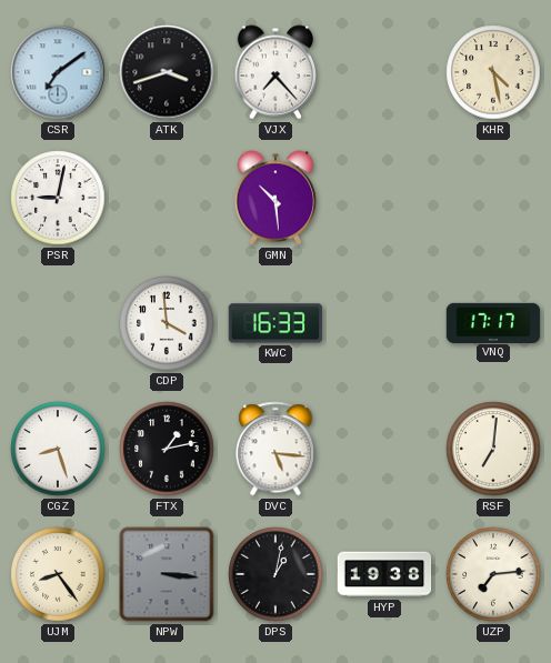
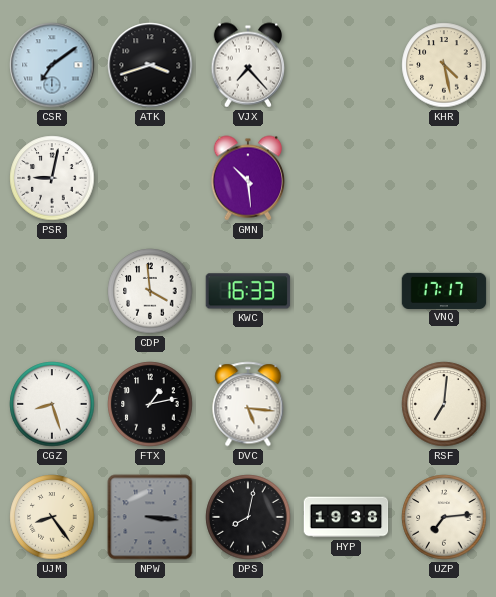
DPS: 1:02 -> 8:02 (248, 517)
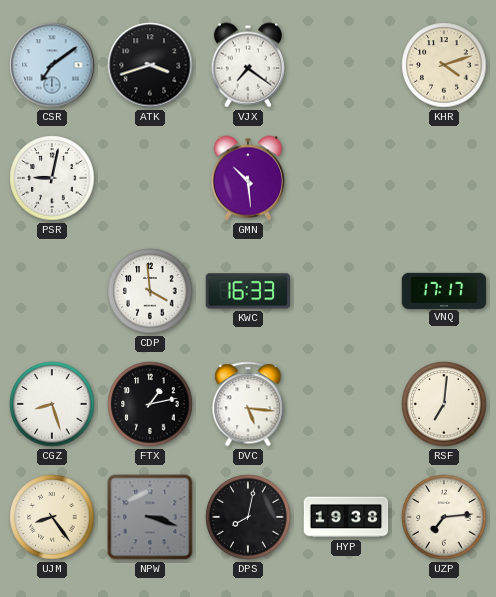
VJX: 7:23 -> 7:21 (248, 65)
KHR: 4:28 -> 4:12 (444, 65)
NPW: 3:16 -> 3:18 (150, 517)
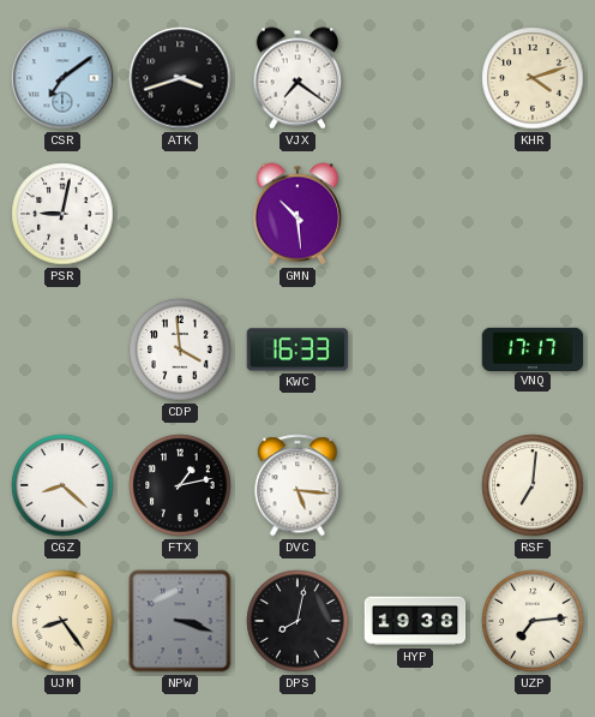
CGZ: 8:27 -> 8:22 (62, 485)
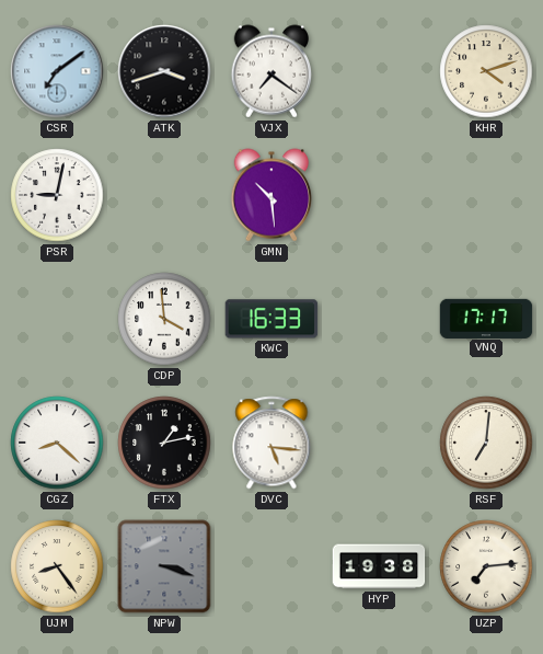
DPS: 8:02 -> none (297, 621)
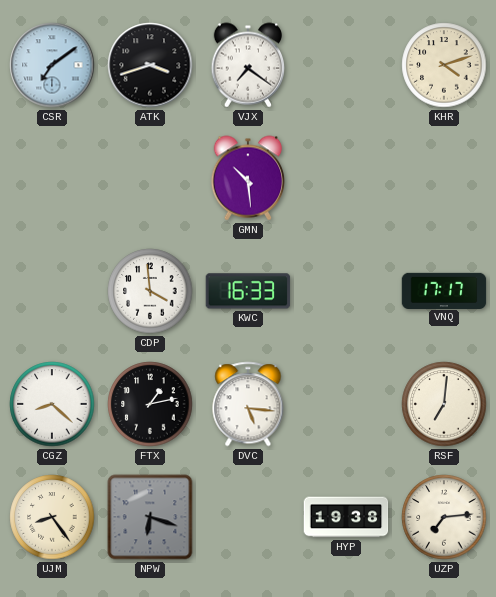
PSR: 9:02 -> none (57, 195)
NPW: 3:18 -> 6:18 (150, 517)
